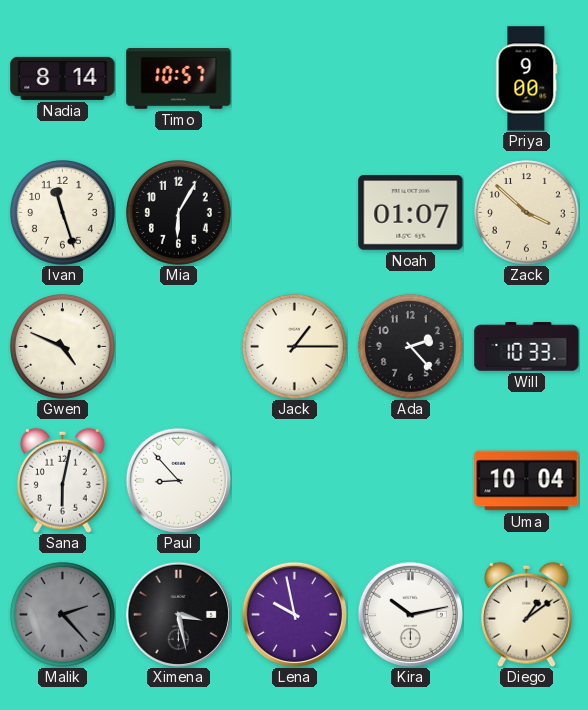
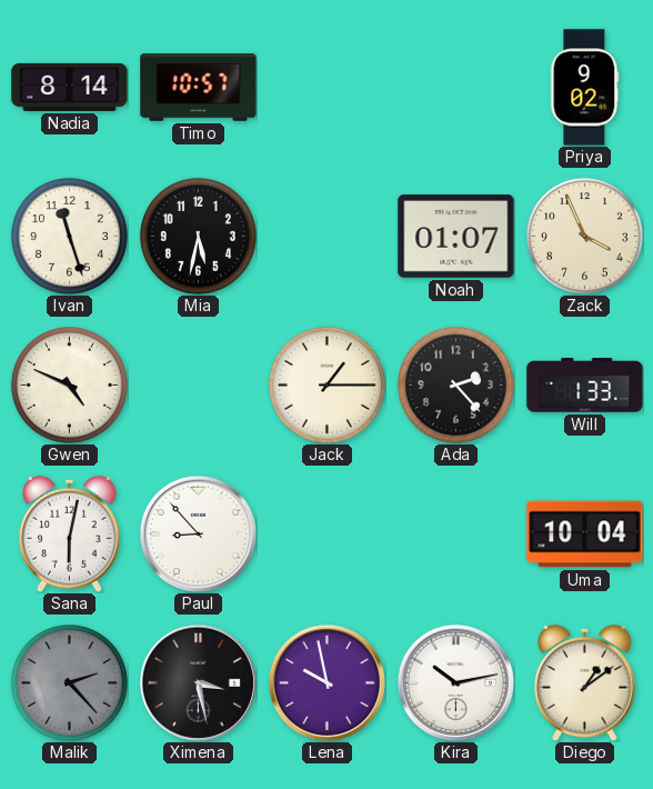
Priya: 9:00 -> 9:02 (585, 88)
Mia: 6:05 -> 5:32 (199, 237)
Zack: 3:52 -> 3:56 (585, 237)
Will: 10:33 -> 1:33 (585, 386)
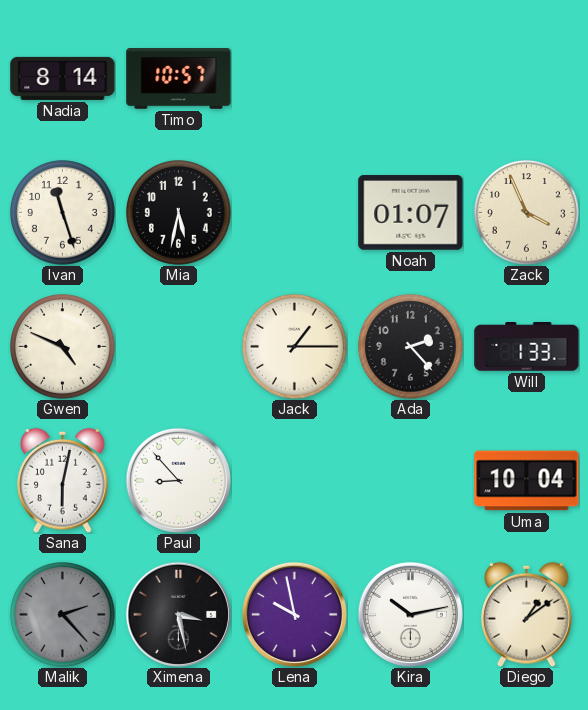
Priya: 9:02 -> none (585, 88)
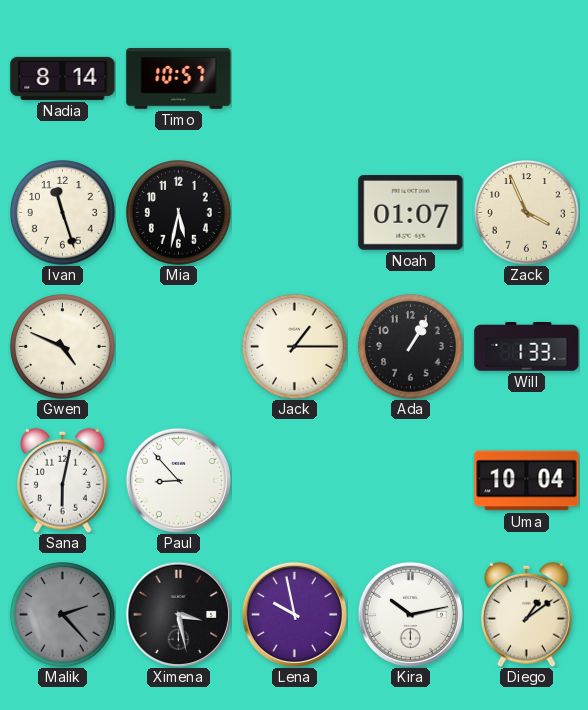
Ada: 2:23 -> 1:05 (411, 347)
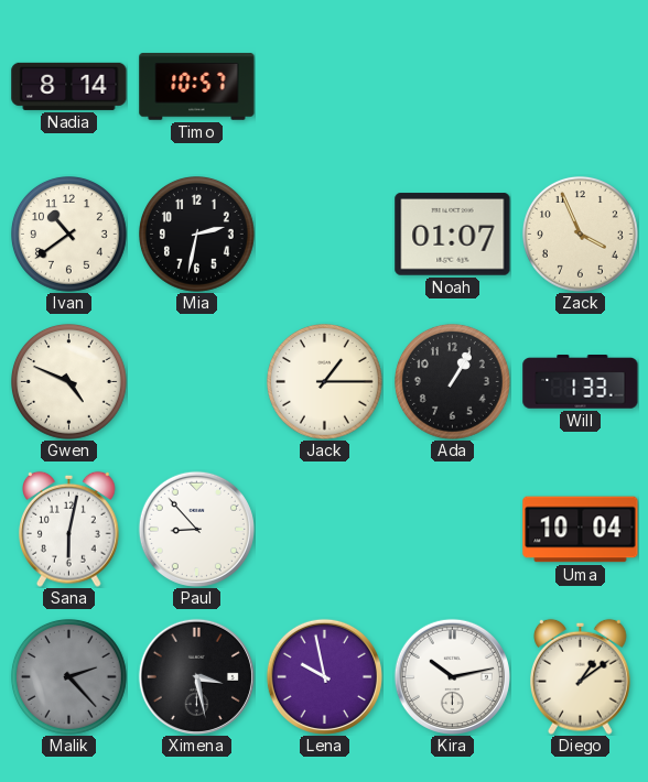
Ivan: 11:27 -> 10:39 (69, 235)
Mia: 5:32 -> 2:32 (197, 235)
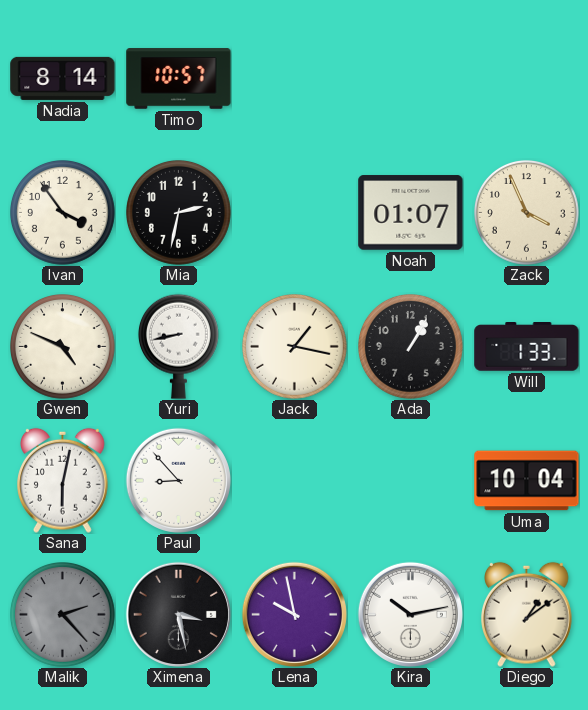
Ivan: 10:39 -> 3:54 (63, 213)
Yuri: none -> 8:43 (178, 346)
Jack: 1:15 -> 1:17 (295, 347)
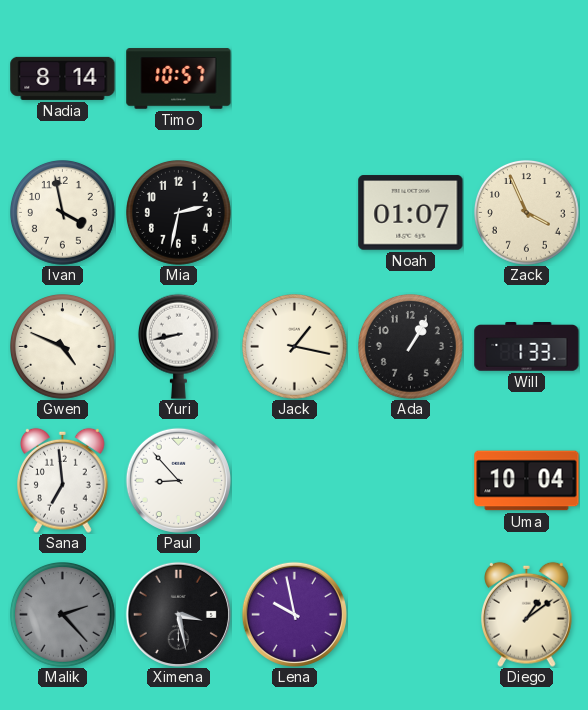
Ivan: 3:54 -> 3:58 (63, 213)
Sana: 6:02 -> 6:59 (63, 480)
Kira: 10:13 -> none (410, 614)
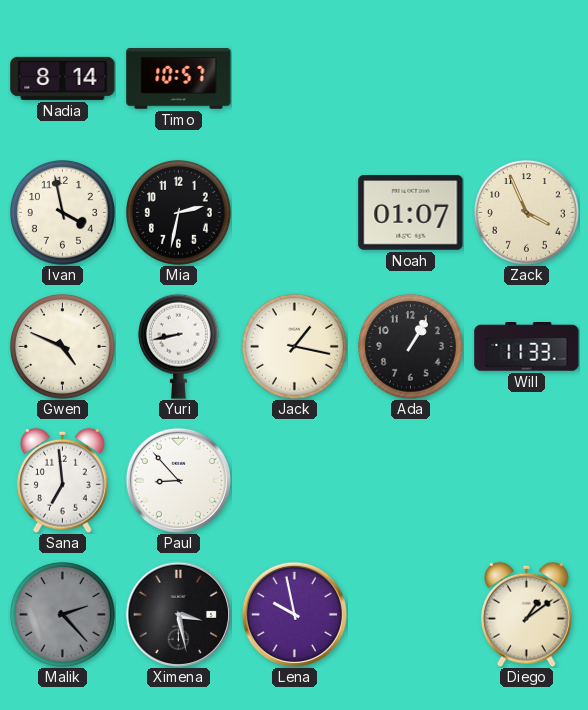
Will: 1:33 -> 11:33 (527, 347)
Uma: 10:04 -> none (527, 481)
